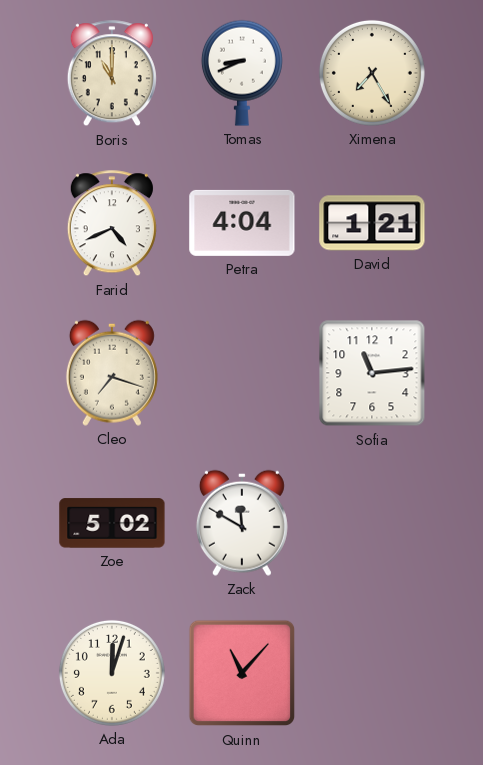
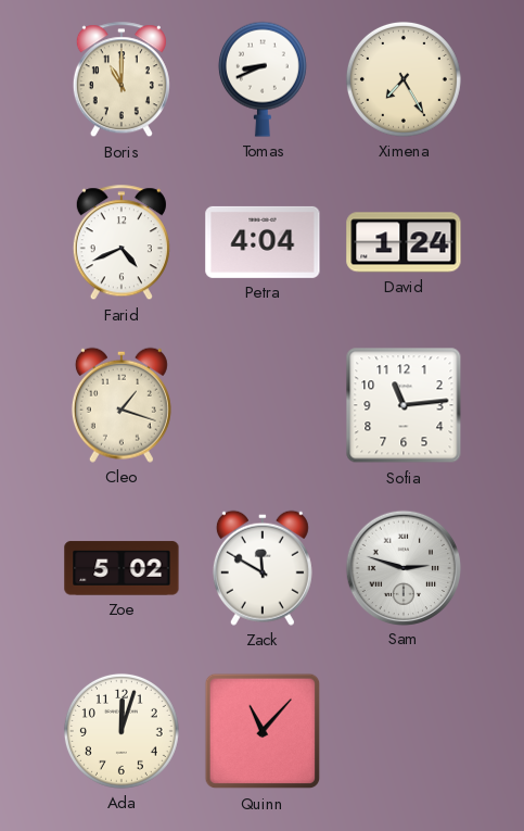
David: 1:21 -> 1:24 (404, 242)
Cleo: 7:18 -> 1:18 (122, 405)
Sam: none -> 2:48 (402, 567)
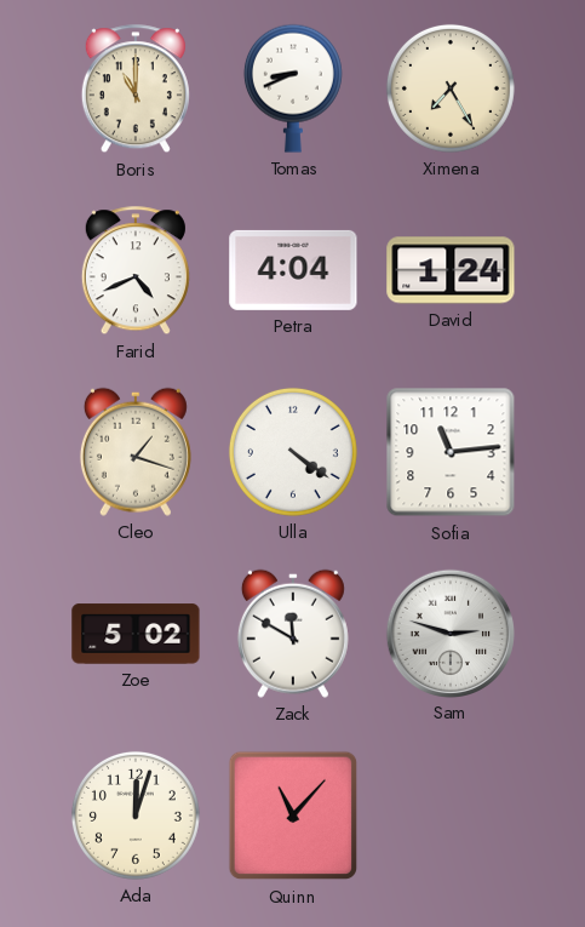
Ulla: none -> 4:21 (293, 452)
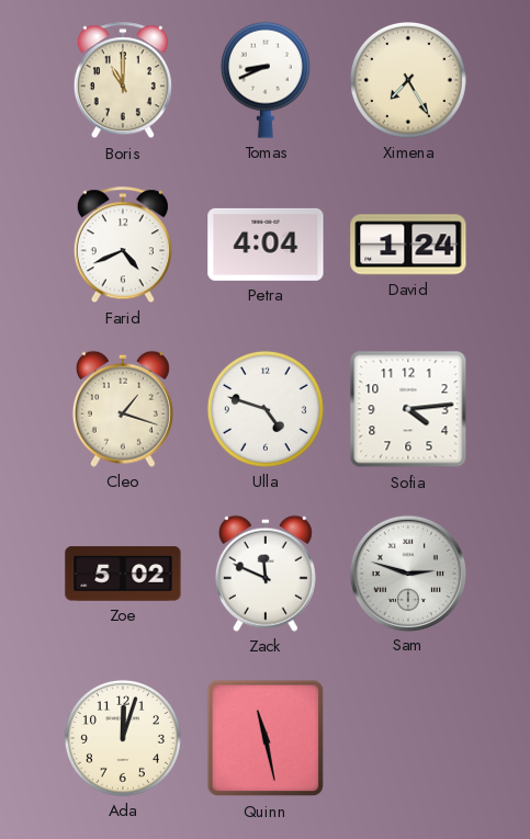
Ulla: 4:21 -> 4:48 (266, 409)
Sofia: 11:14 -> 4:14 (408, 409)
Zack: 11:50 -> 11:49 (266, 574)
Quinn: 11:07 -> 11:28 (266, 738)
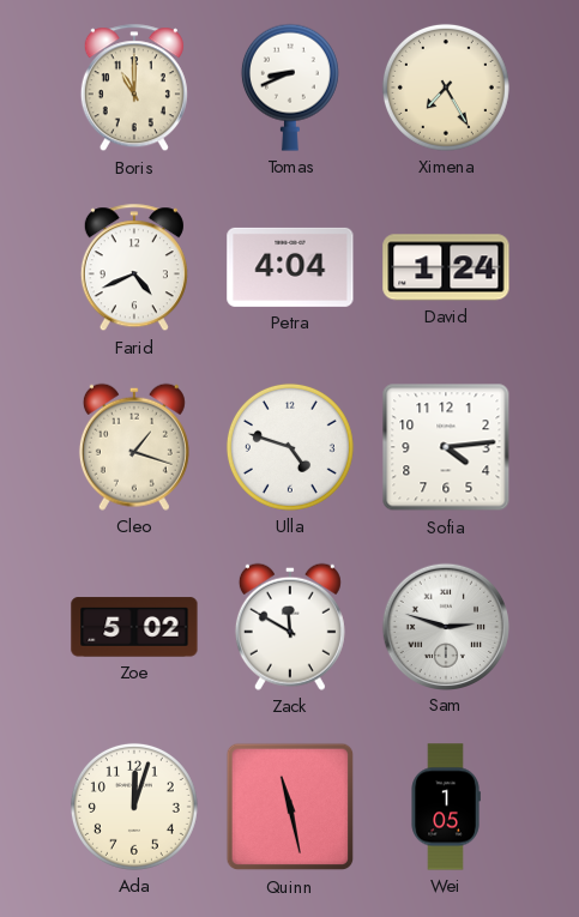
Zack: 11:49 -> 11:50 (290, 627)
Wei: none -> 1:05 (446, 807)
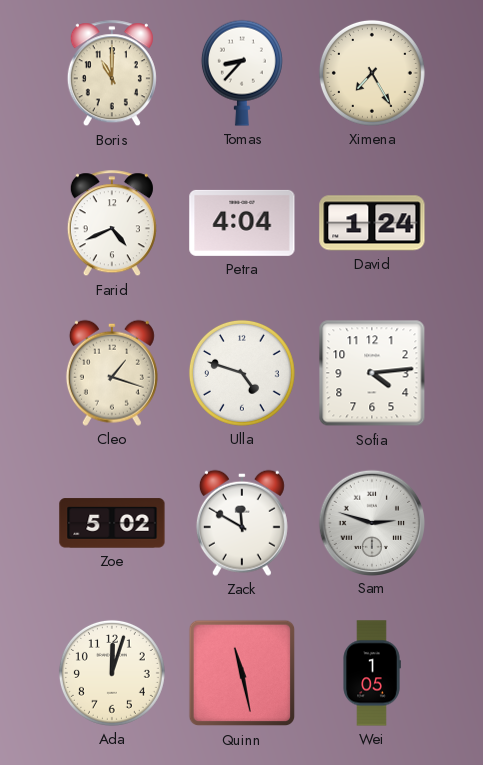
Tomas: 8:41 -> 8:37 (242, 73)
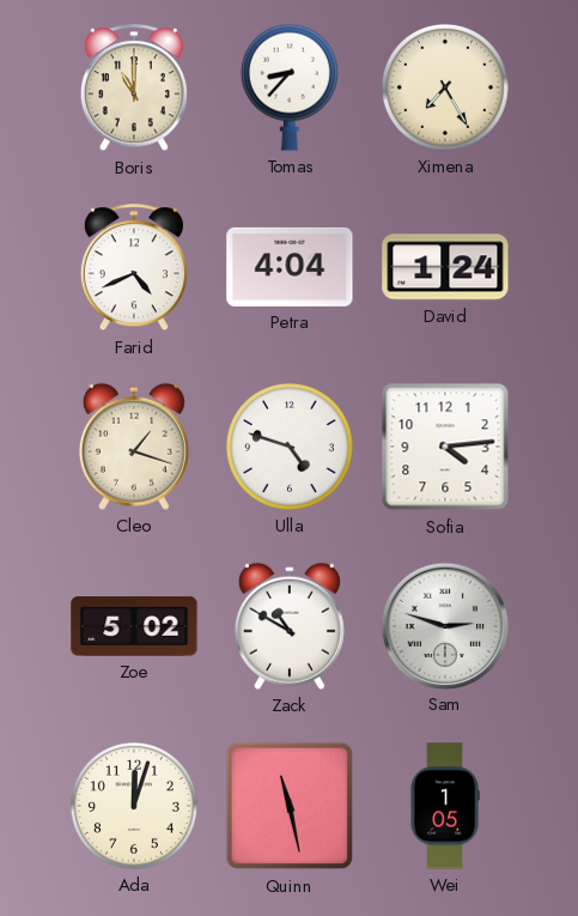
Zack: 11:50 -> 10:50 (290, 626)
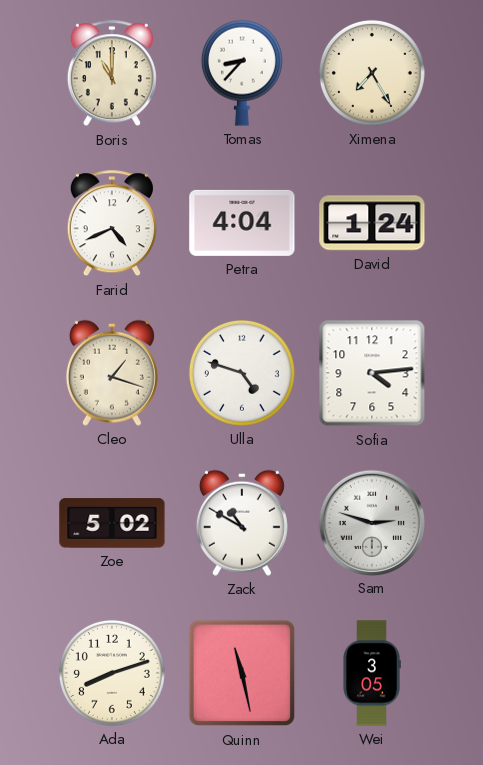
Ada: 12:03 -> 8:12 (112, 673)
Wei: 1:05 -> 3:05 (372, 673)
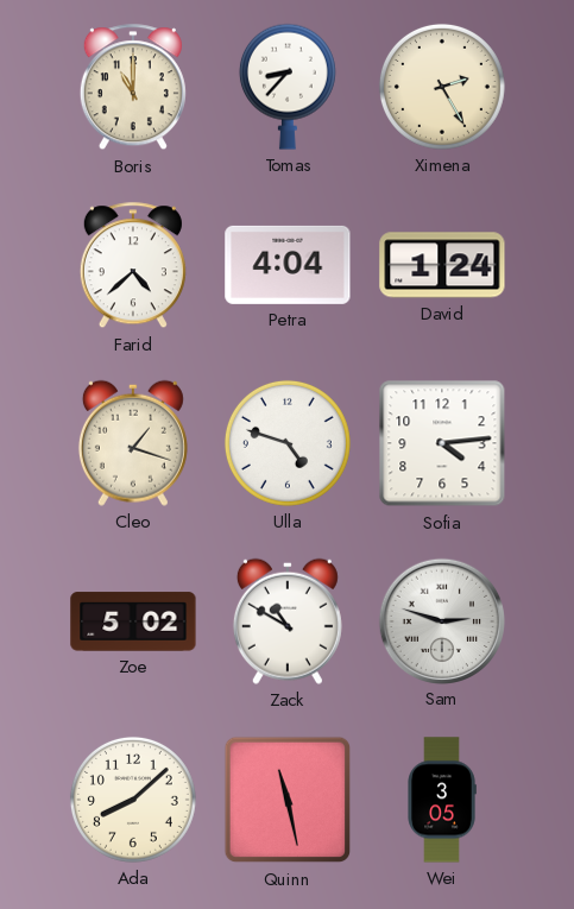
Ximena: 7:25 -> 2:25 (442, 87)
Farid: 4:41 -> 4:38 (133, 266)
Ada: 8:12 -> 8:08 (133, 800)
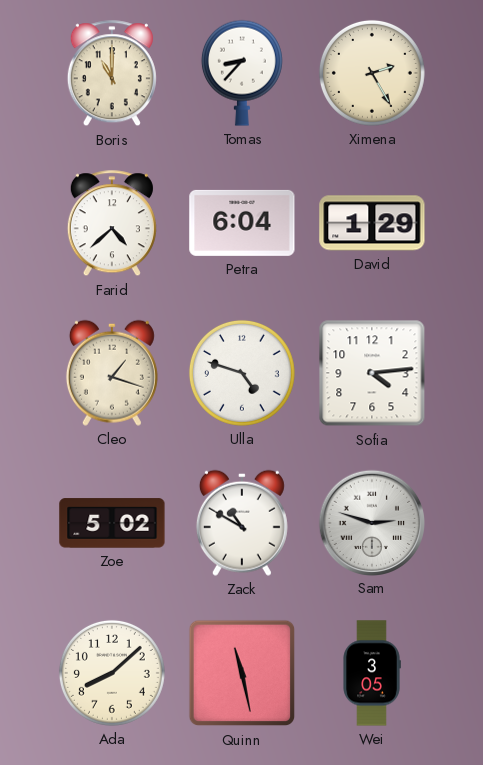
Petra: 4:04 -> 6:04 (242, 223)
David: 1:24 -> 1:29 (372, 223)
